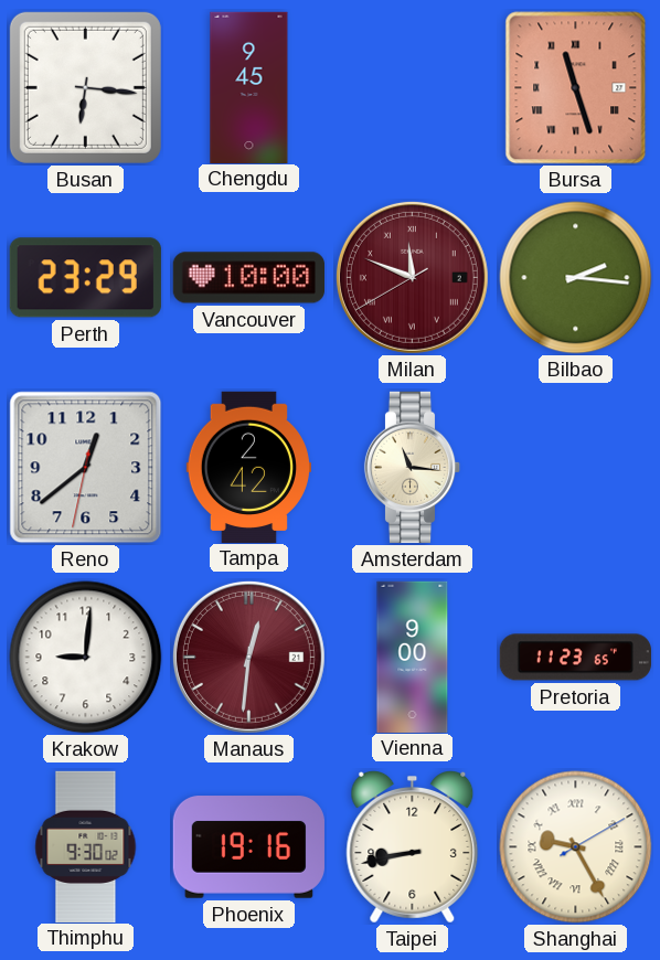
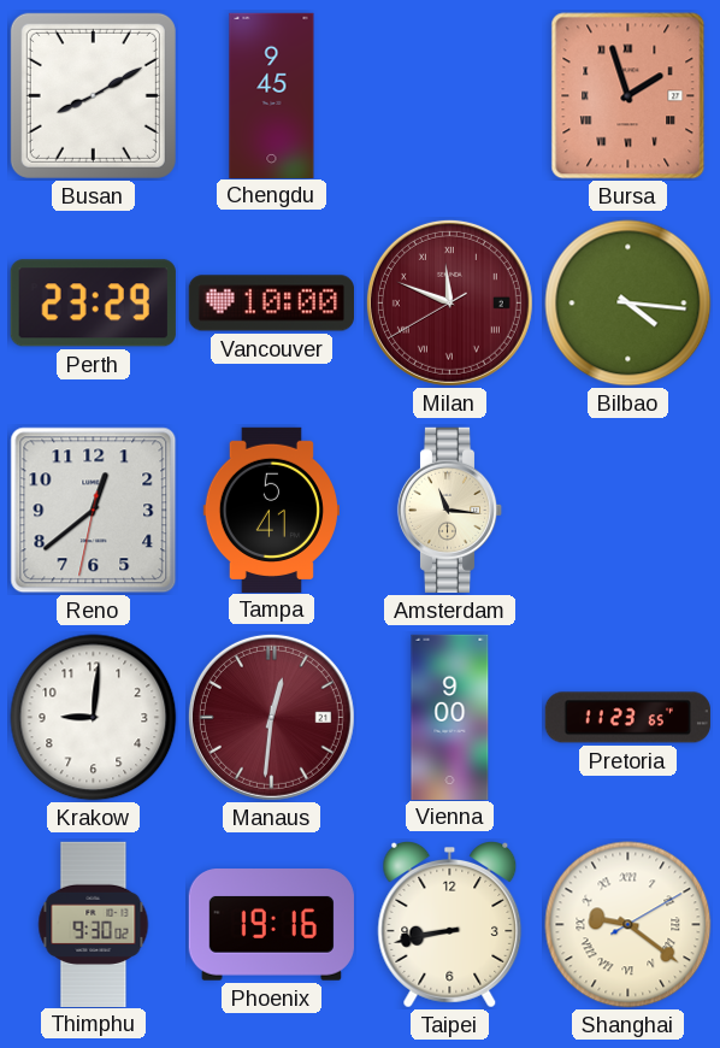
Busan: 6:16 -> 8:10 (93, 95)
Bursa: 11:27 -> 1:57 (628, 96)
Bilbao: 2:16 -> 4:16 (628, 304)
Tampa: 2:42 -> 5:41 (271, 510)
Shanghai: 9:25 -> 9:21 (628, 925)
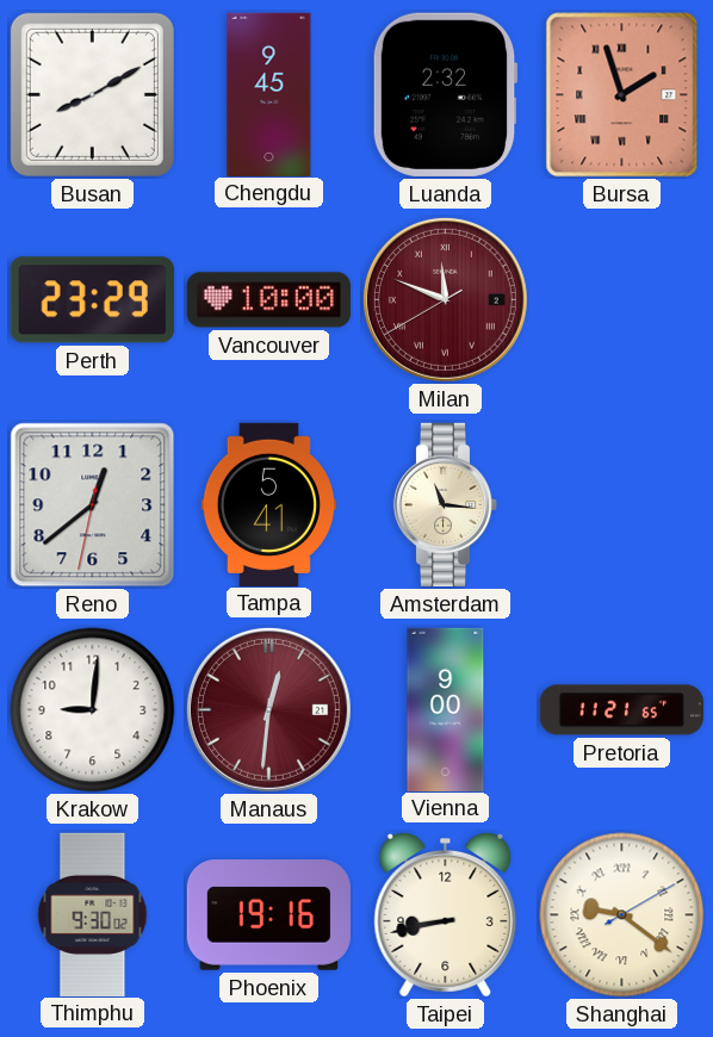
Luanda: none -> 2:32 (445, 94)
Bilbao: 4:16 -> none (628, 304)
Pretoria: 11:23 -> 11:21 (621, 710)
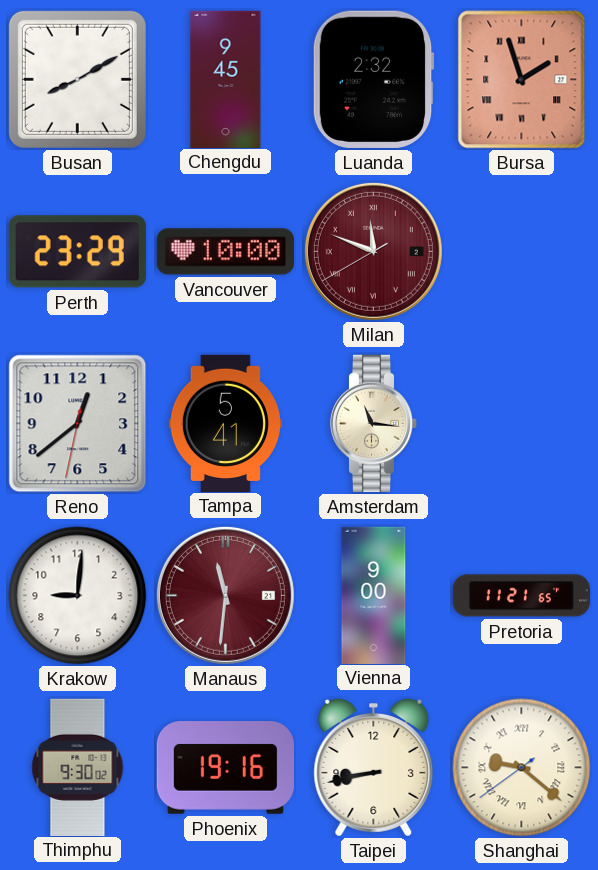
Manaus: 12:31 -> 11:31 (225, 595)
Shanghai: 9:21:10 -> 9:21:39 (522, 768)
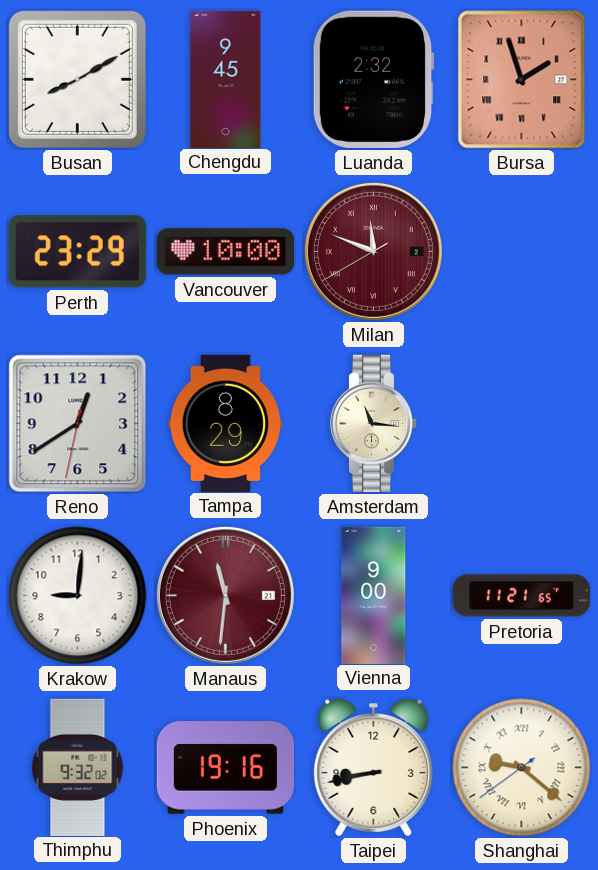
Reno: 12:38 -> 12:39 (78, 424)
Tampa: 5:41 -> 8:29 (225, 423)
Thimphu: 9:30 -> 9:32 (78, 767)
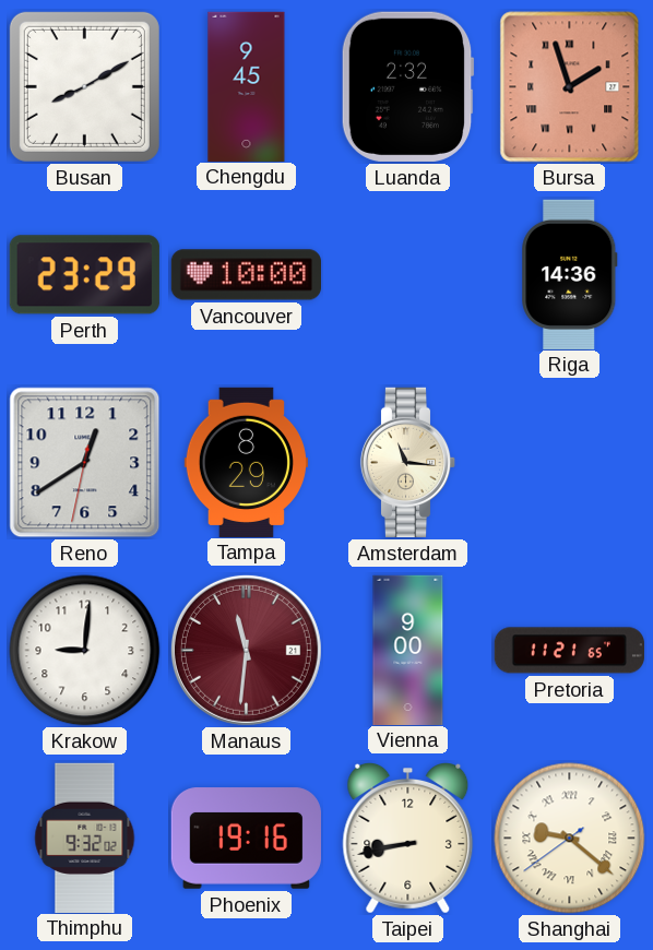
Milan: 11:48 -> none (373, 251)
Riga: none -> 14:36 (570, 274)
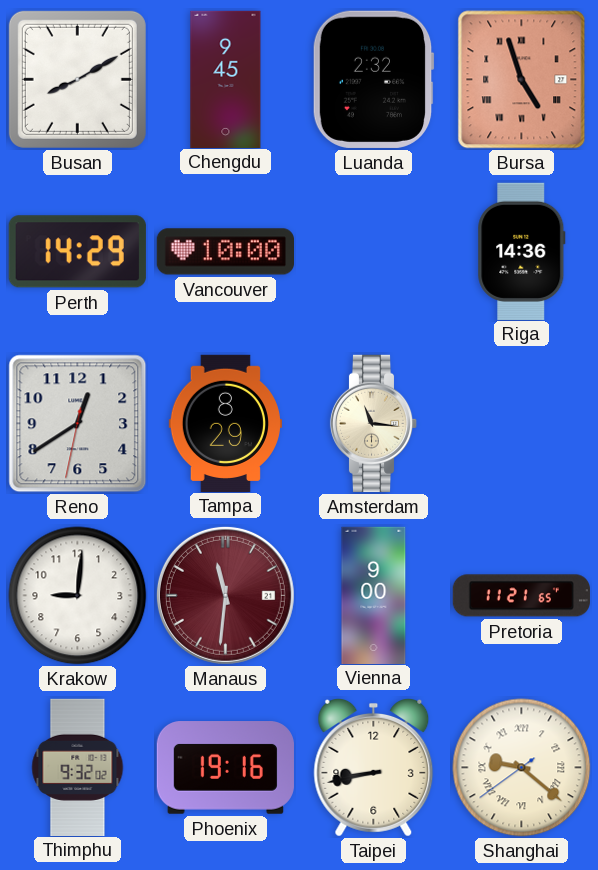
Bursa: 1:57 -> 4:57 (522, 80)
Perth: 23:29 -> 14:29 (77, 252)
